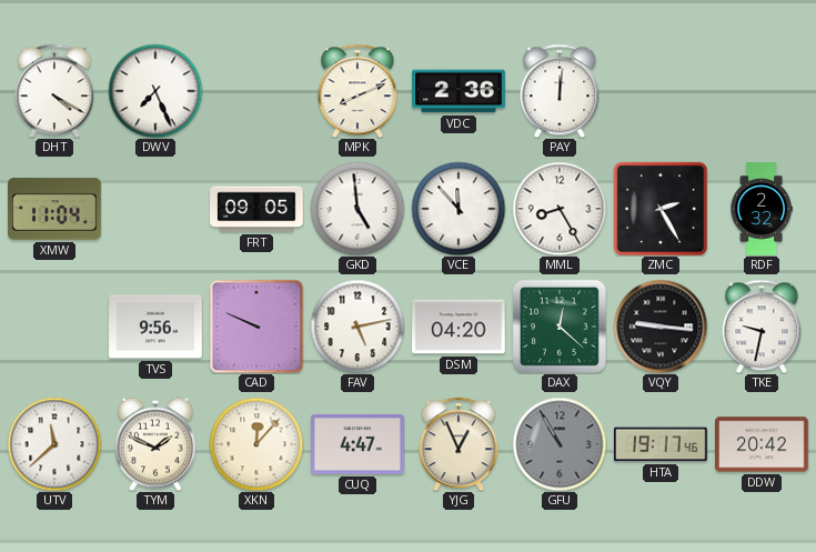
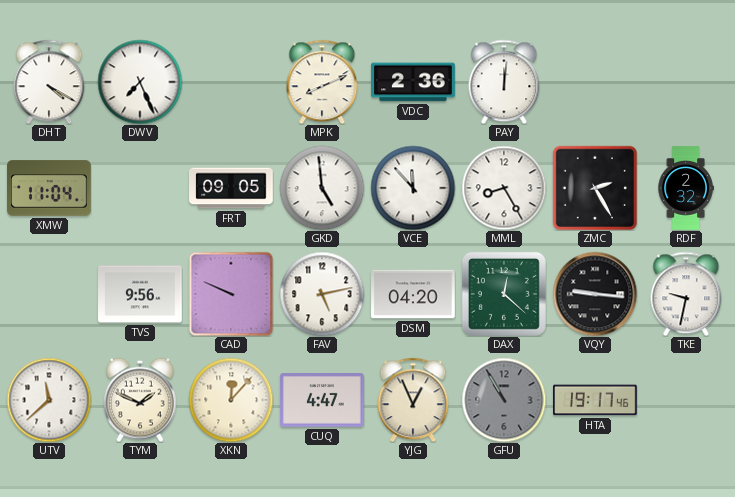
DDW: 20:42 -> none (762, 444)
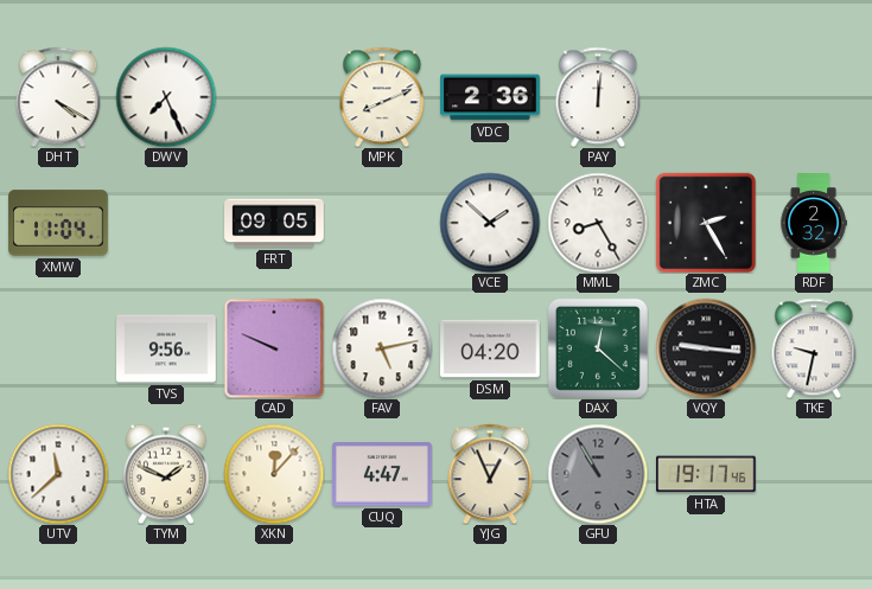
GKD: 4:59 -> none (322, 188)
VCE: 11:53 -> 1:52 (490, 223)
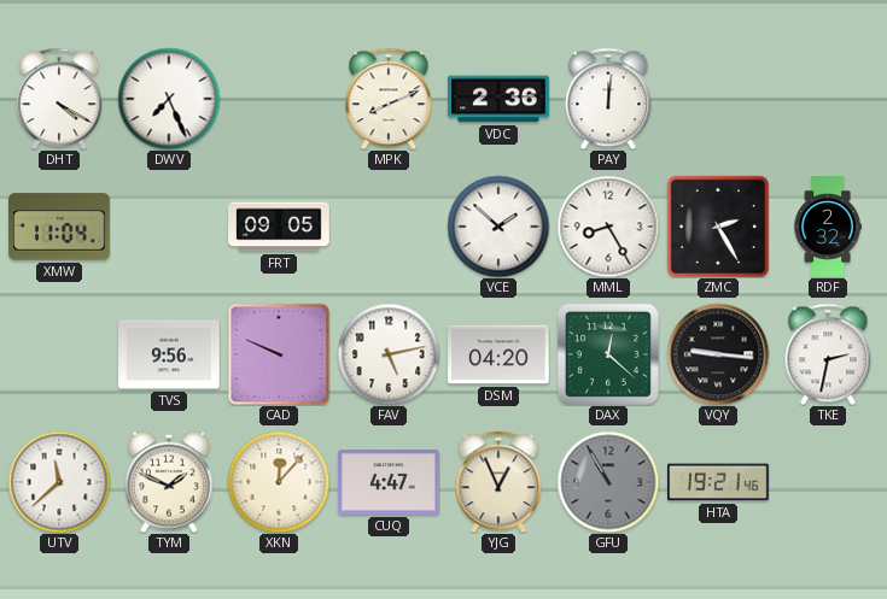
TKE: 9:32 -> 2:32 (828, 354)
HTA: 19:17 -> 19:21 (719, 482)
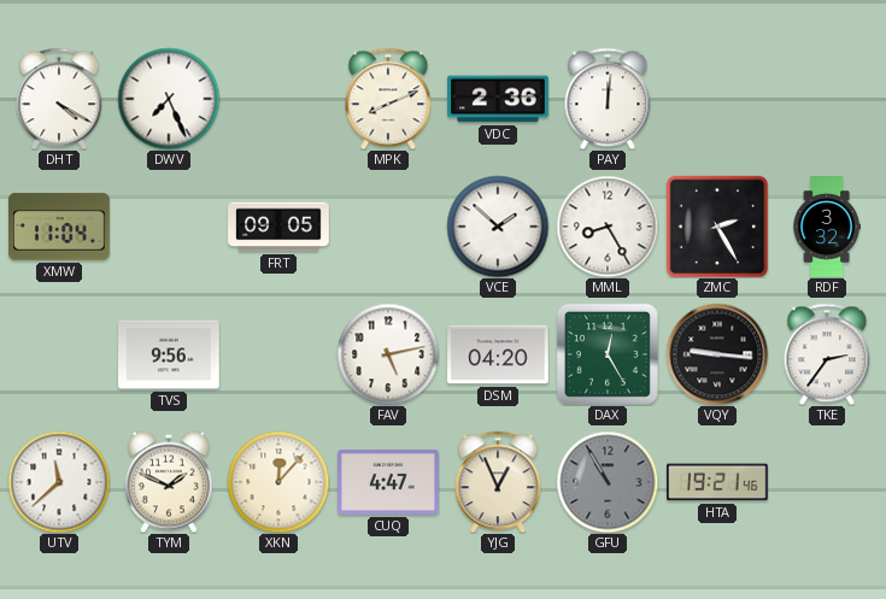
RDF: 2:32 -> 3:32 (827, 227)
CAD: 9:49 -> none (279, 354)
DAX: 12:22 -> 12:25 (608, 354)
TKE: 2:32 -> 2:36 (827, 354)
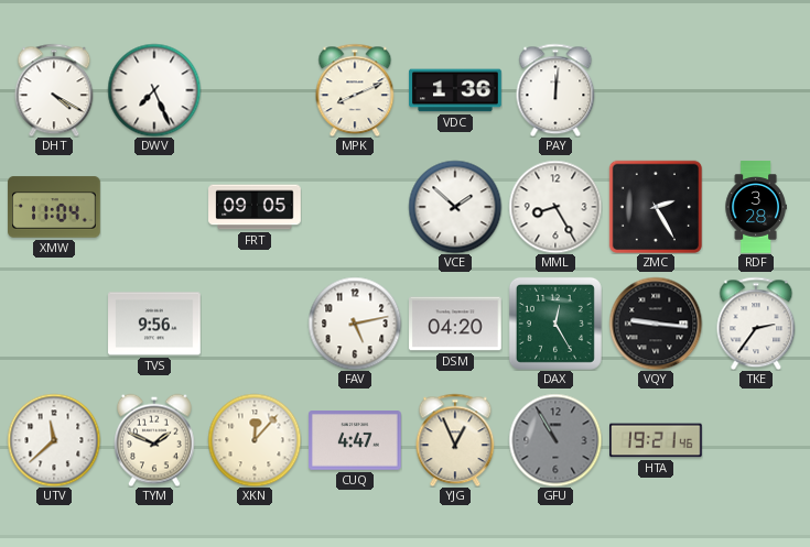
VDC: 2:36 -> 1:36 (455, 90)
RDF: 3:32 -> 3:28 (756, 207)
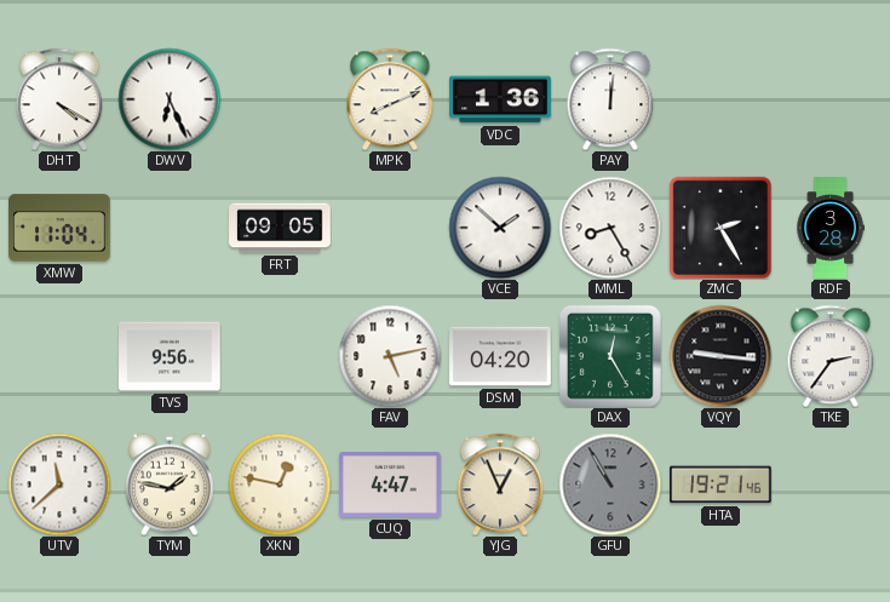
DWV: 7:26 -> 6:26 (170, 99)
TYM: 1:49 -> 1:47 (171, 485)
XKN: 12:07 -> 12:47 (280, 485)
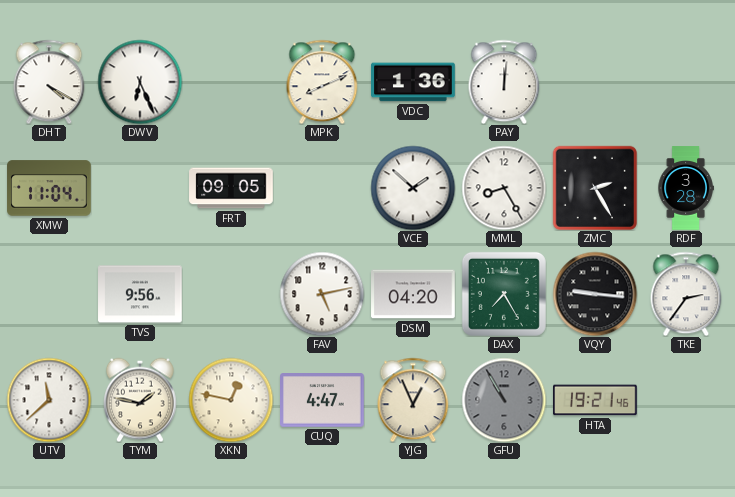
DAX: 12:25 -> 7:25 (504, 294)
